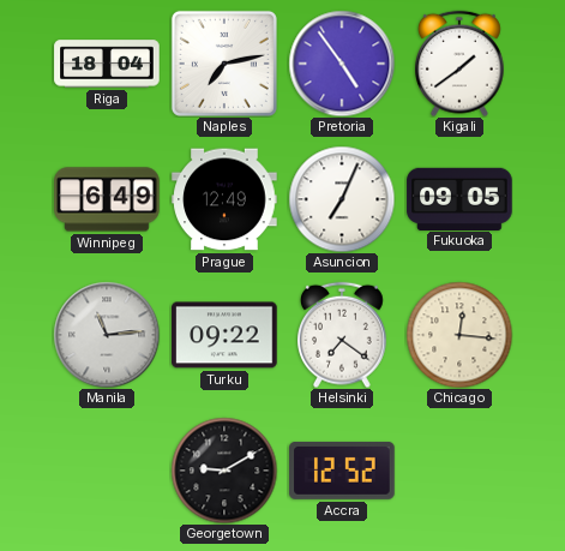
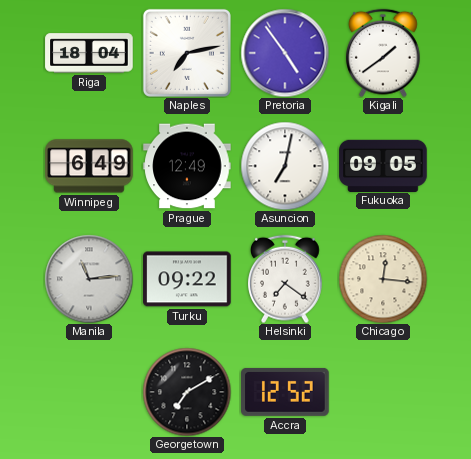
Asuncion: 7:04 -> 7:02 (285, 166)
Georgetown: 9:10 -> 7:10 (187, 392)
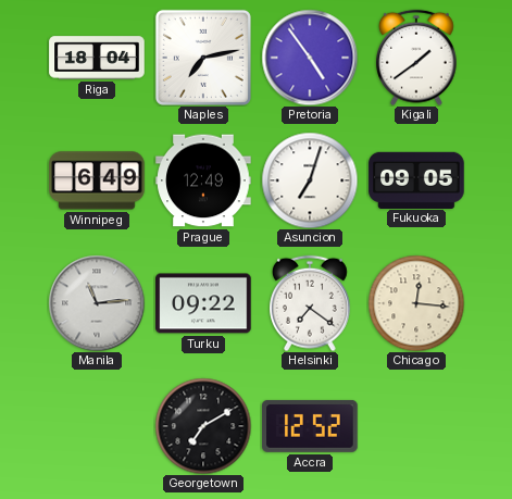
Asuncion: 7:02 -> 7:03 (310, 180)
